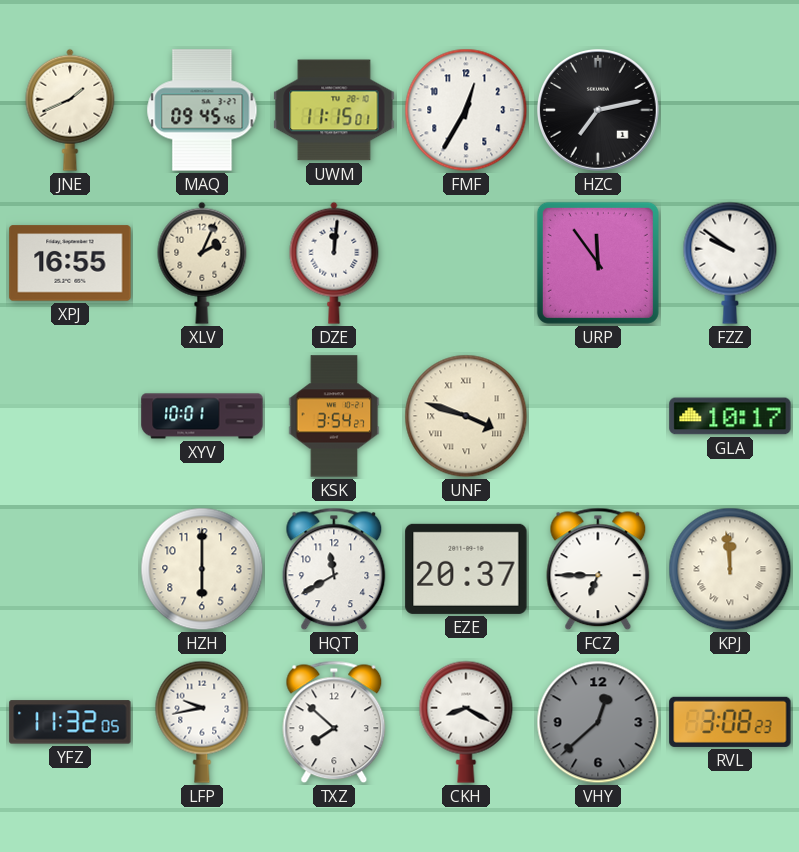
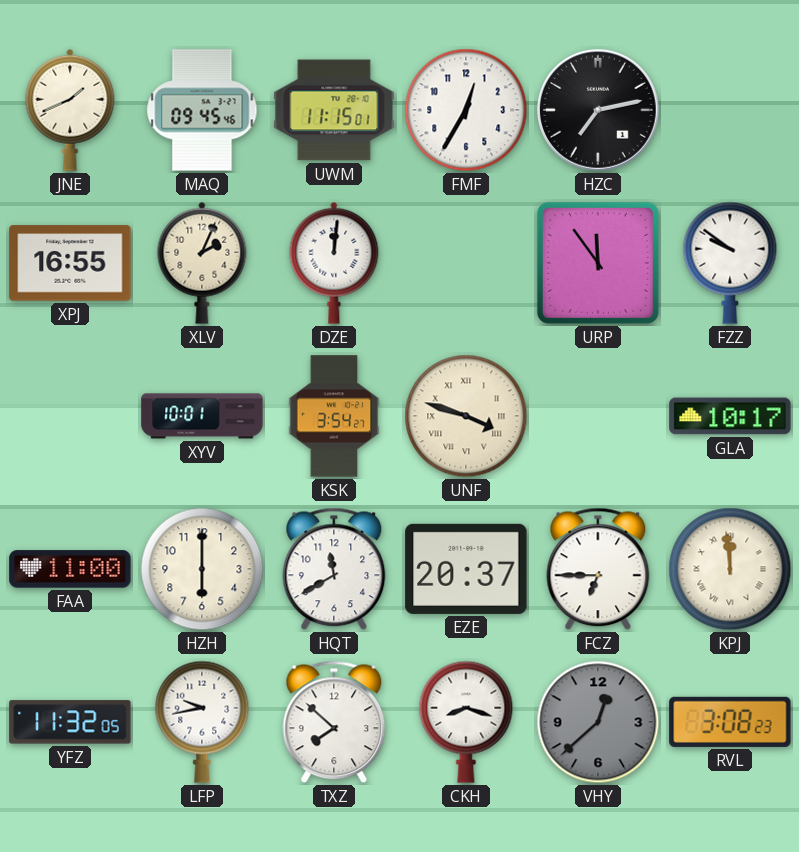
FAA: none -> 11:00 (70, 569)
CKH: 8:20 -> 8:18 (466, 722)
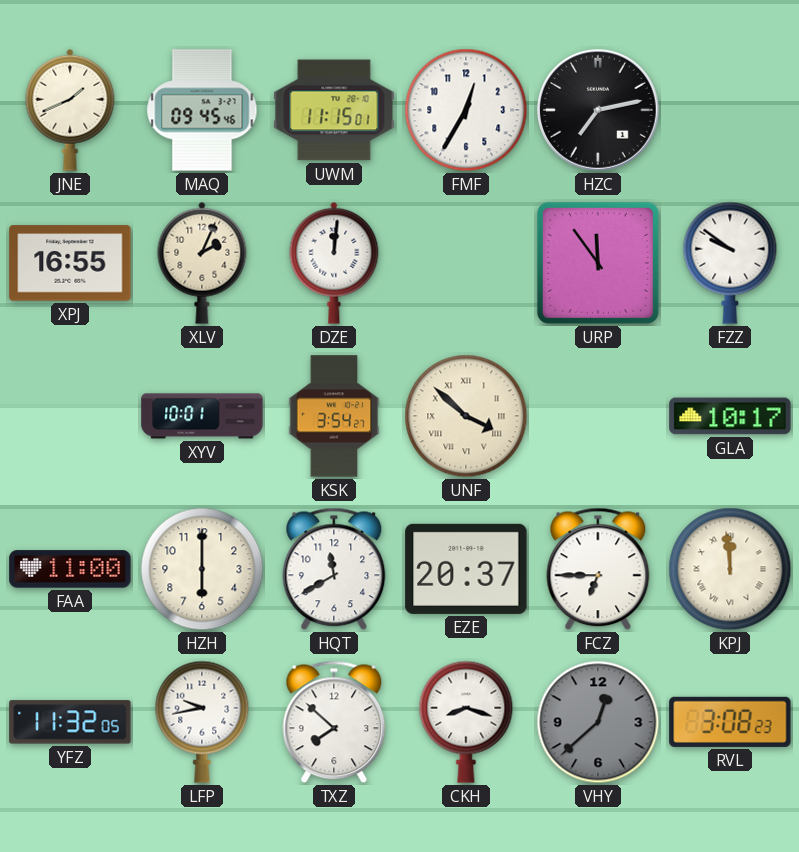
UNF: 3:48 -> 3:52 (466, 416)
